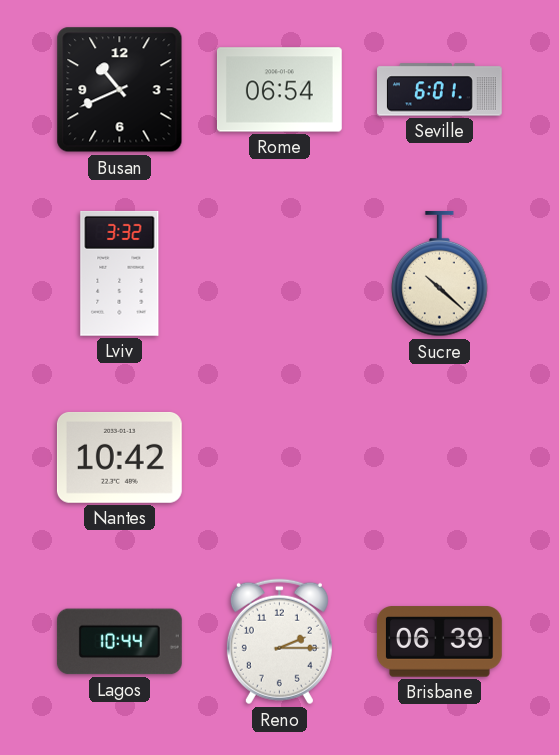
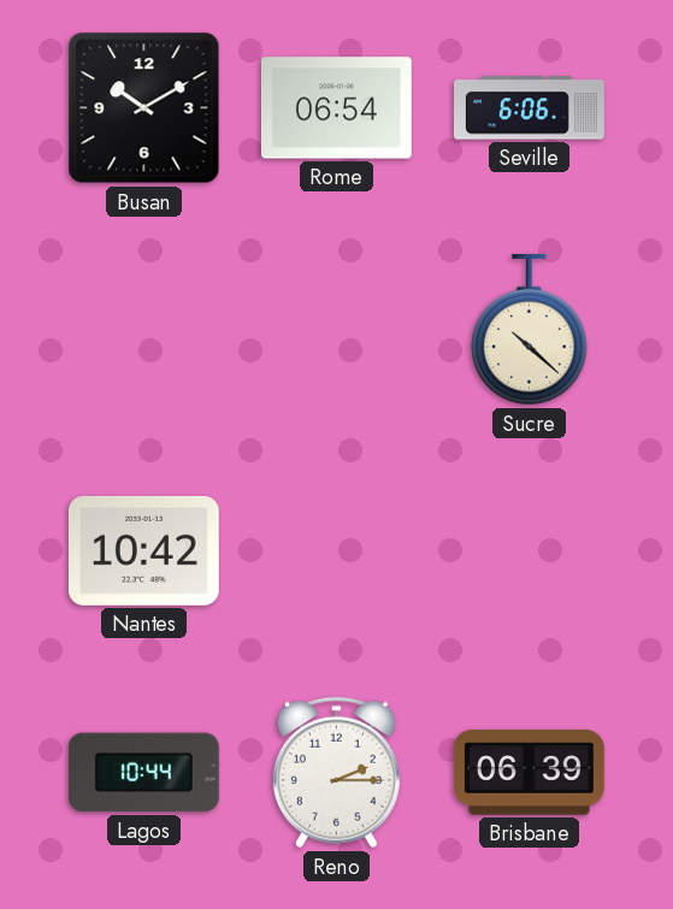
Busan: 10:41 -> 10:10 (144, 108)
Seville: 6:01 -> 6:06 (530, 108)
Lviv: 3:32 -> none (120, 273)
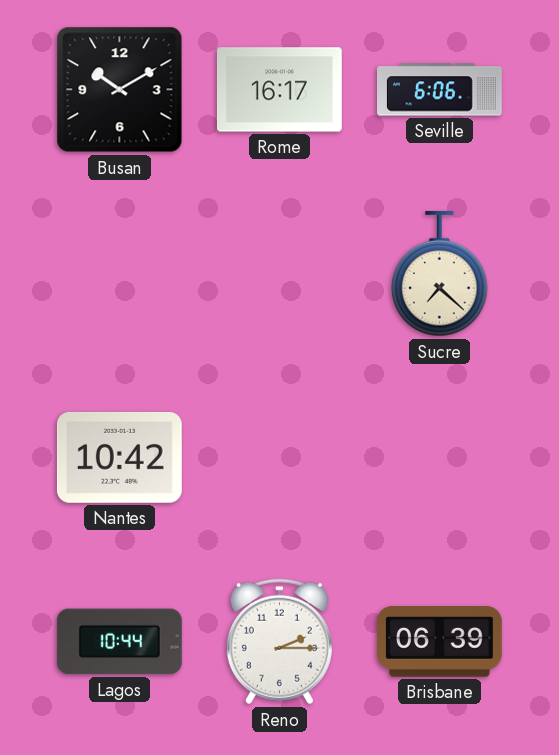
Rome: 06:54 -> 16:17 (279, 90)
Sucre: 10:22 -> 7:22 (440, 274)
